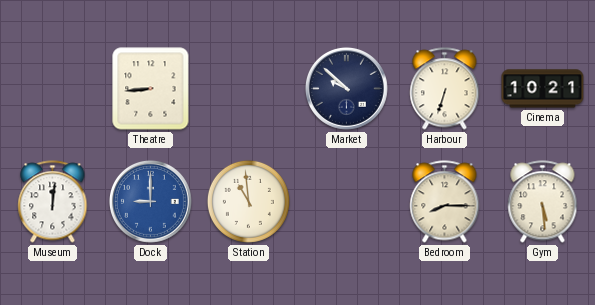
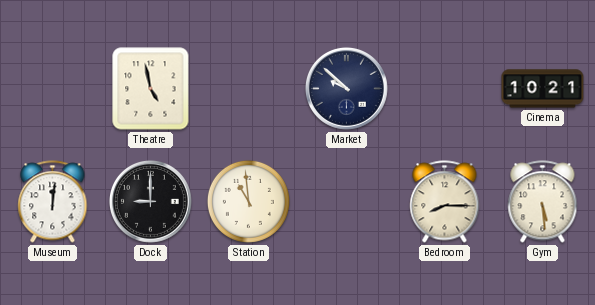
Theatre: 8:44 -> 4:58 (151, 89)
Harbour: 6:33 -> none (445, 89)
Dock dial: blue -> black (150, 201)
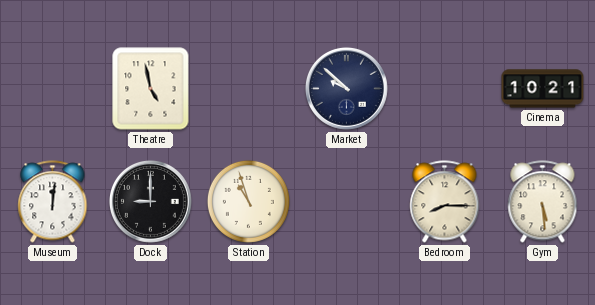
Station: 10:59 -> 10:57 (248, 201)
